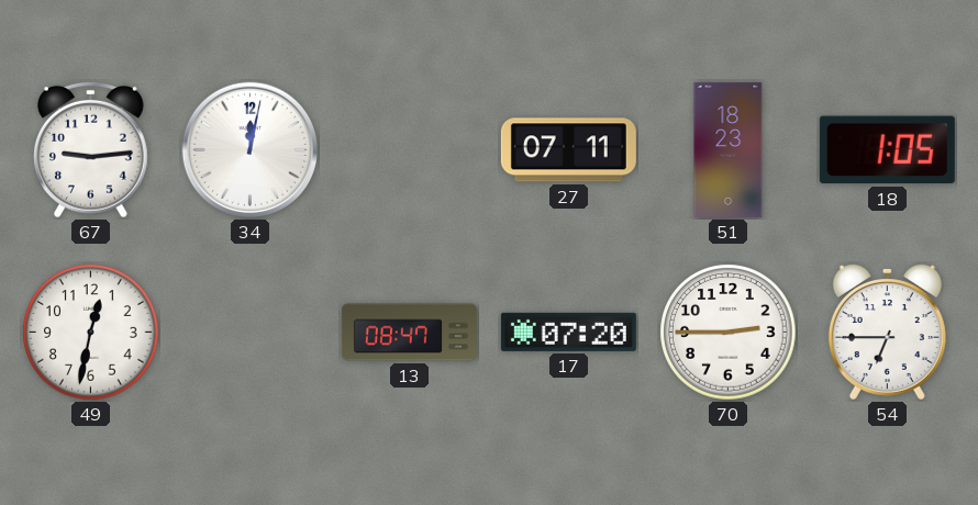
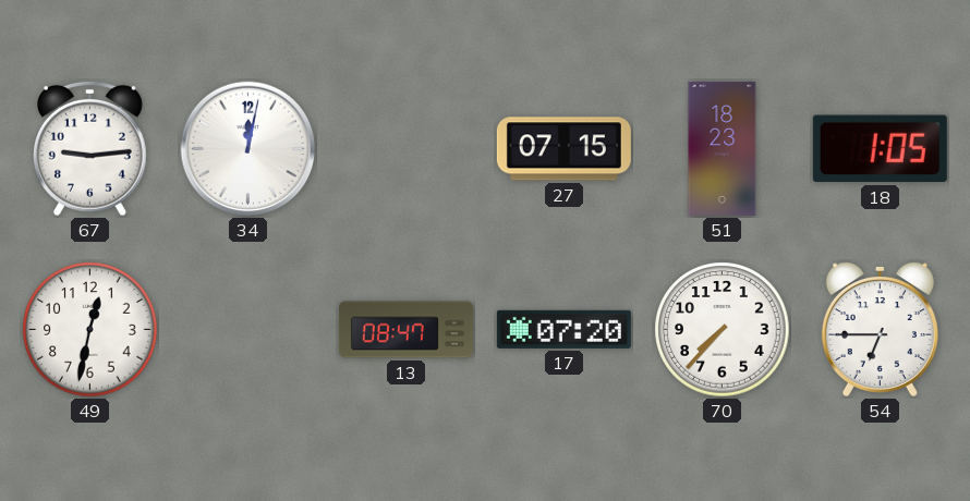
27: 07:11 -> 07:15 (563, 149)
70: 2:45 -> 7:37 (723, 330)
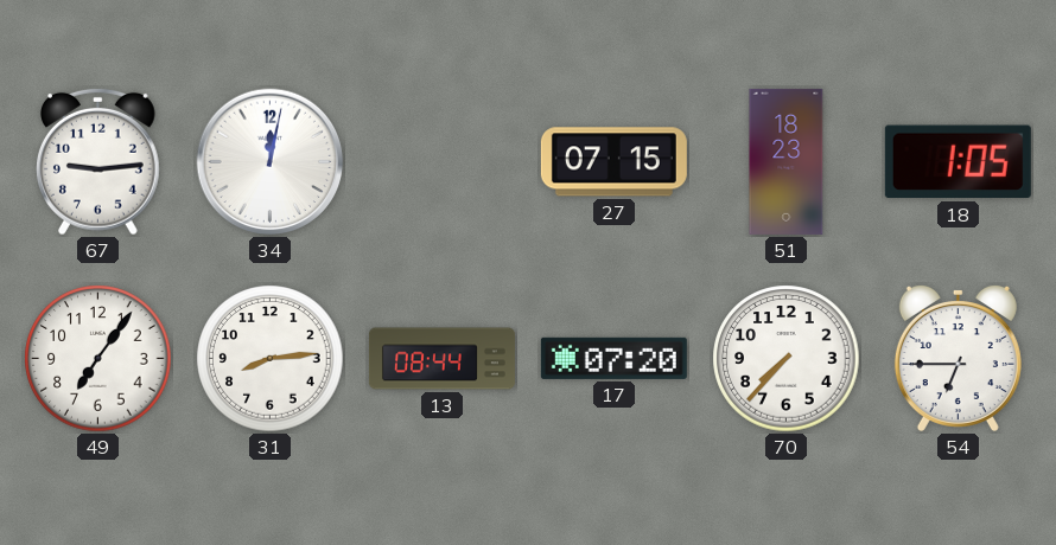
49: 12:32 -> 7:06 (98, 359)
31: none -> 8:14 (271, 359)
13: 08:47 -> 08:44 (441, 359)
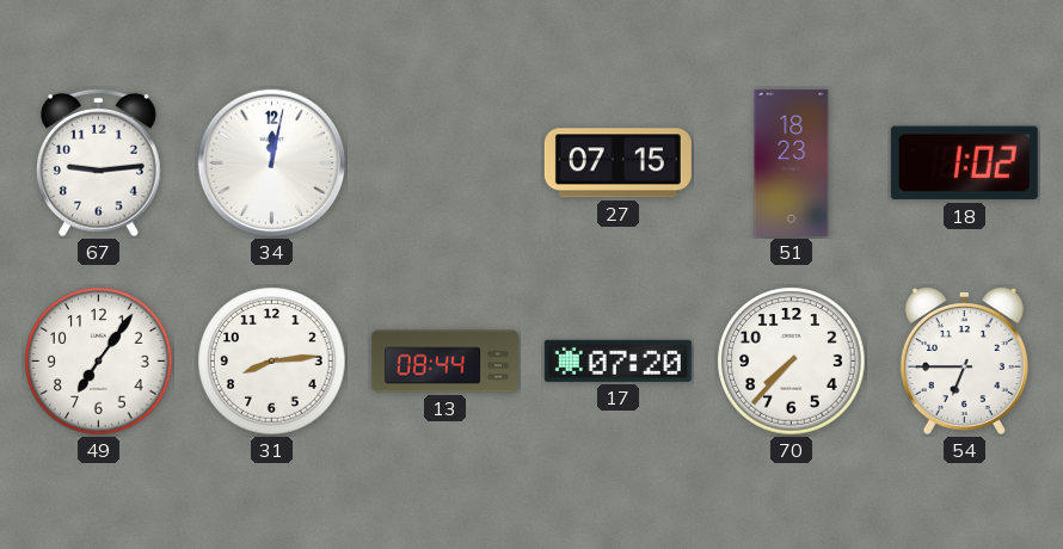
18: 1:05 -> 1:02 (964, 164)
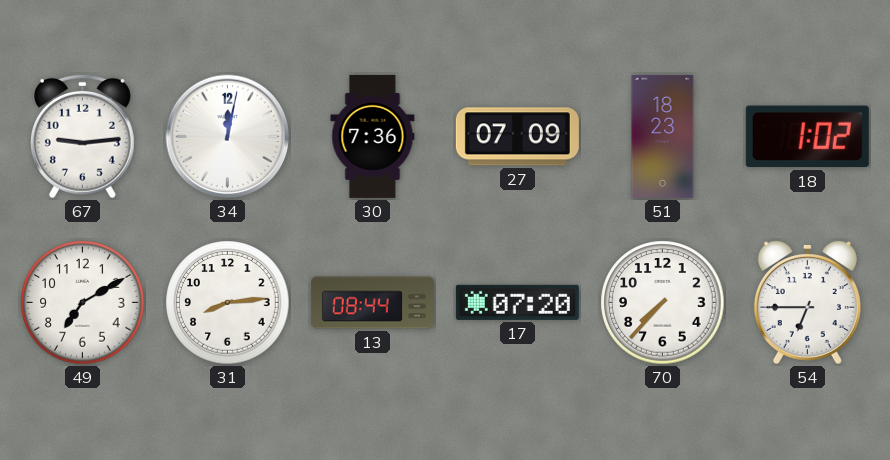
30: none -> 7:36 (373, 136)
27: 07:15 -> 07:09 (517, 137)
49: 7:06 -> 7:10 (83, 303)
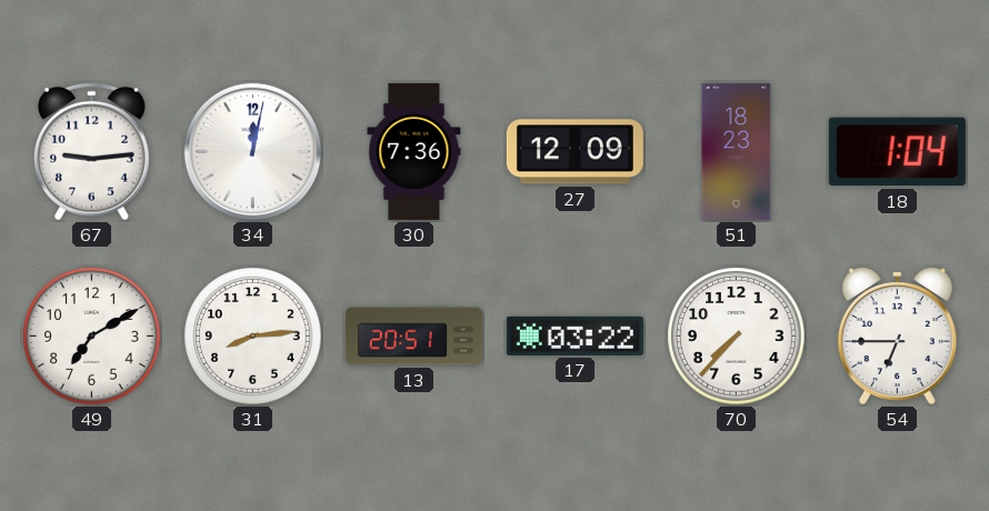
27: 07:09 -> 12:09 (575, 152)
18: 1:02 -> 1:04 (897, 152)
13: 08:44 -> 20:51 (413, 337)
17: 07:20 -> 03:22 (575, 335)
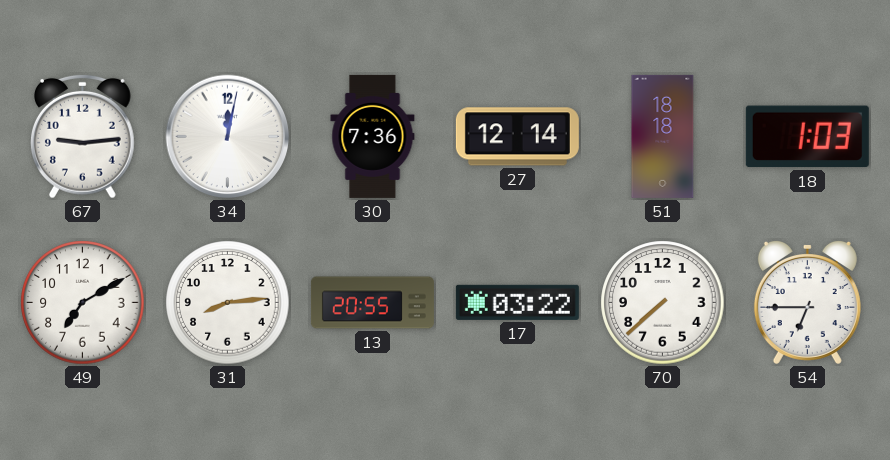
27: 12:09 -> 12:14 (517, 137)
51: 18:23 -> 18:18 (663, 136)
18: 1:04 -> 1:03 (807, 137)
13: 20:51 -> 20:55 (372, 303)
70: 7:37 -> 7:38 (663, 303)
